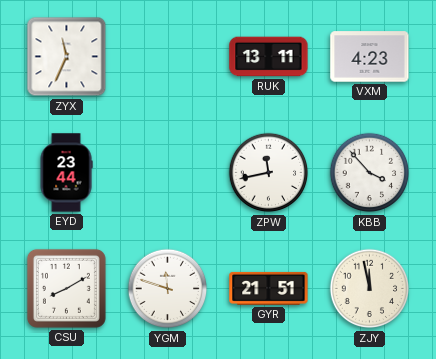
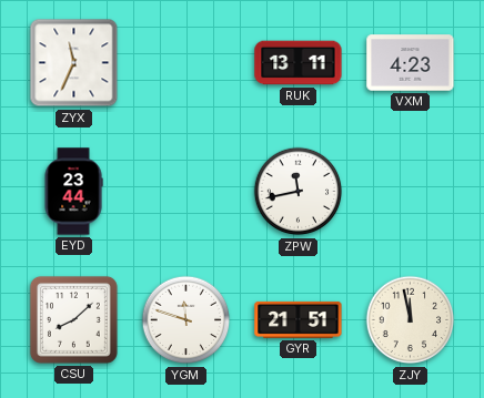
KBB: 3:53 -> none (370, 173)
CSU: 8:10 -> 8:08 (73, 319)
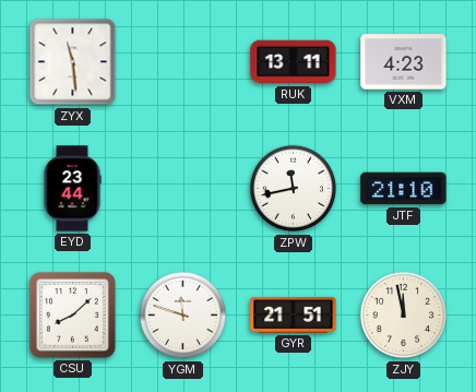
ZYX: 11:34 -> 11:29 (73, 62)
JTF: none -> 21:10 (404, 189)
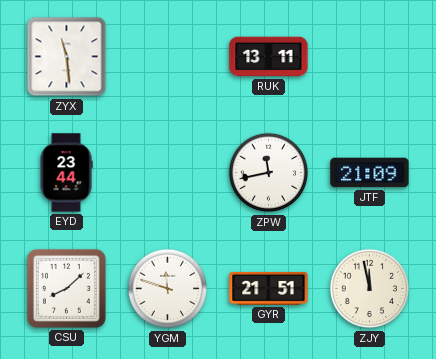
VXM: 4:23 -> none (404, 62)
JTF: 21:10 -> 21:09 (370, 173)
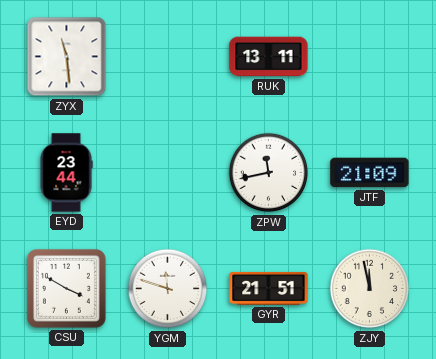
CSU: 8:08 -> 3:50 (66, 288)
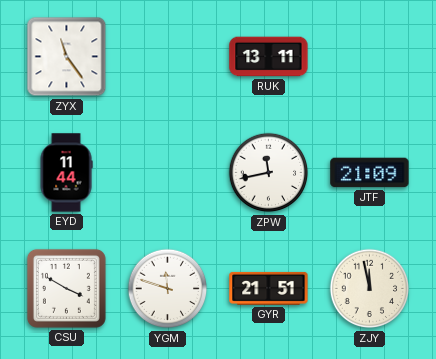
ZYX: 11:29 -> 11:24 (67, 57)
EYD: 23:44 -> 11:44 (66, 173)
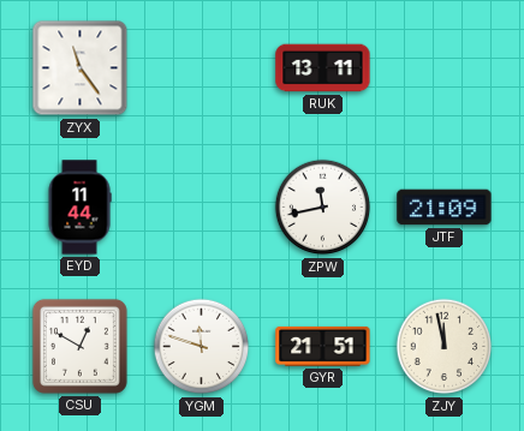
CSU: 3:50 -> 12:50 (79, 346)
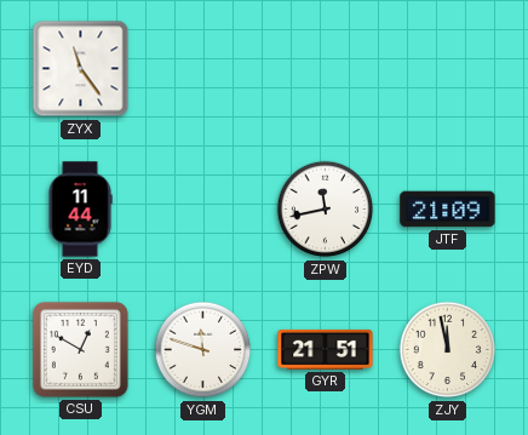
RUK: 13:11 -> none (323, 68)
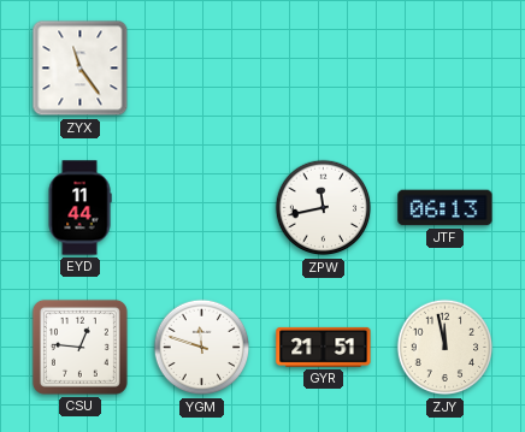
JTF: 21:09 -> 06:13 (446, 208)
CSU: 12:50 -> 12:46 (79, 347)
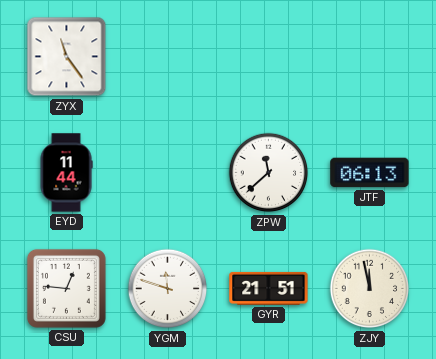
ZPW: 11:43 -> 11:38 (269, 173)
